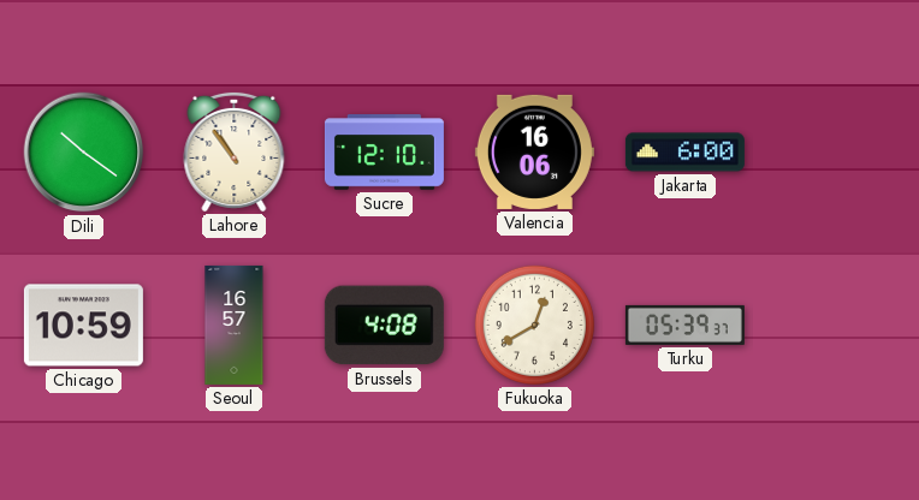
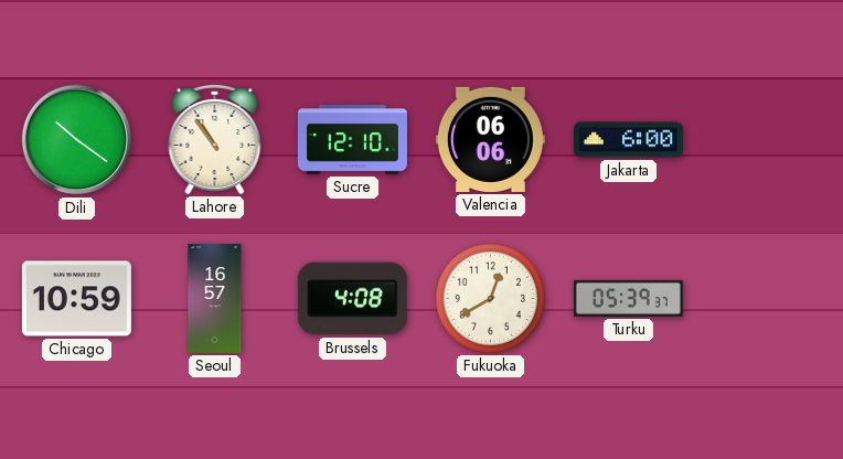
Valencia: 16:06 -> 06:06 (490, 139)
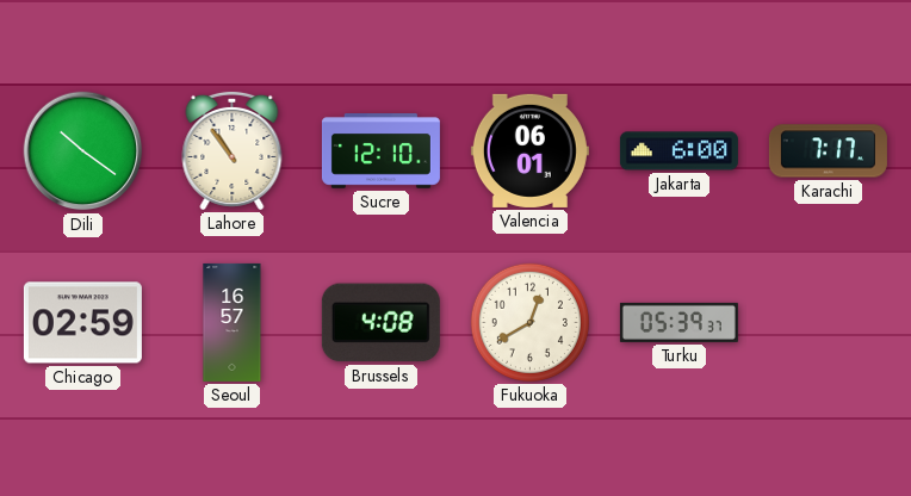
Valencia: 06:06 -> 06:01 (529, 150)
Karachi: none -> 7:17 (828, 151)
Chicago: 10:59 -> 02:59 (82, 323)
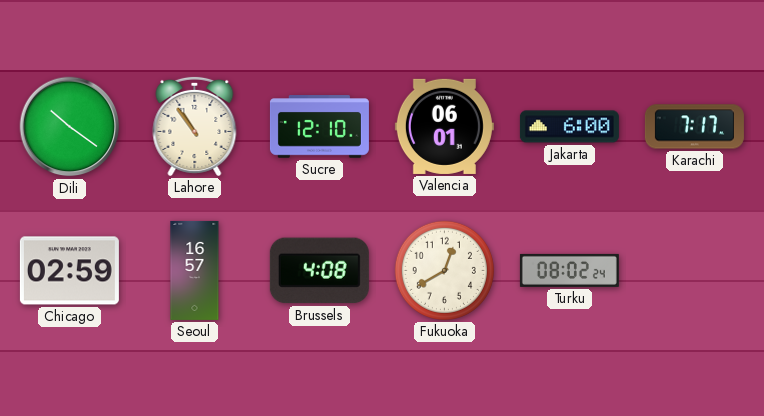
Turku: 05:39 -> 08:02 (569, 270)
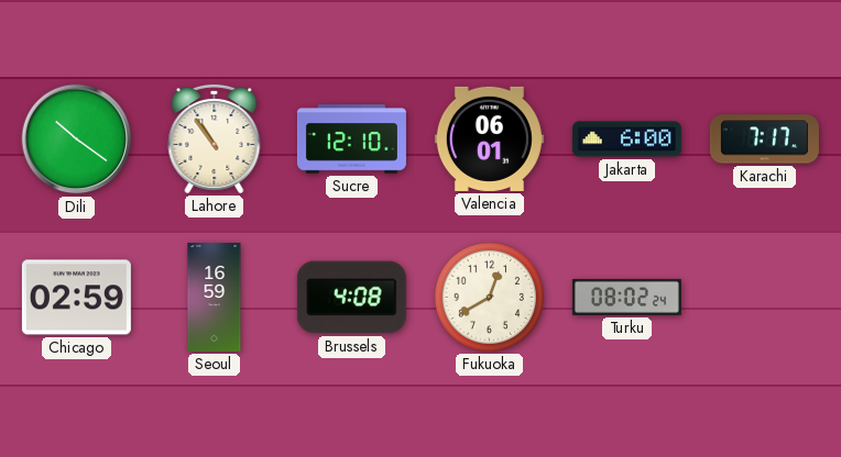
Seoul: 16:57 -> 16:59 (215, 297)
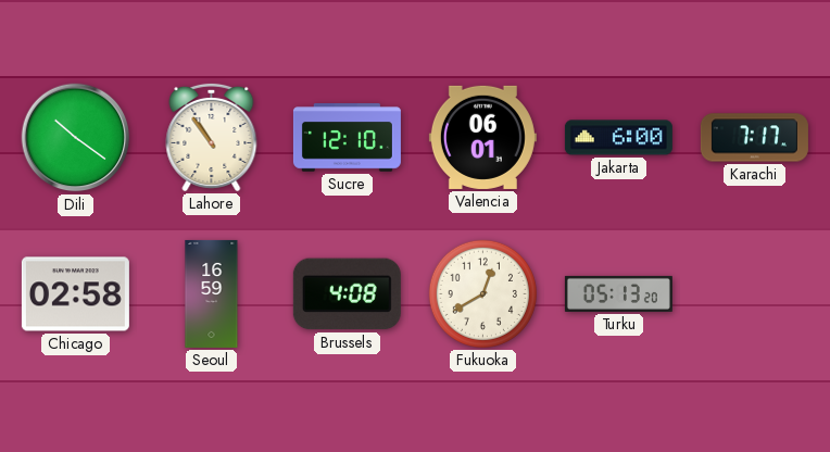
Chicago: 02:59 -> 02:58 (75, 294)
Turku: 08:02 -> 05:13 (618, 293)
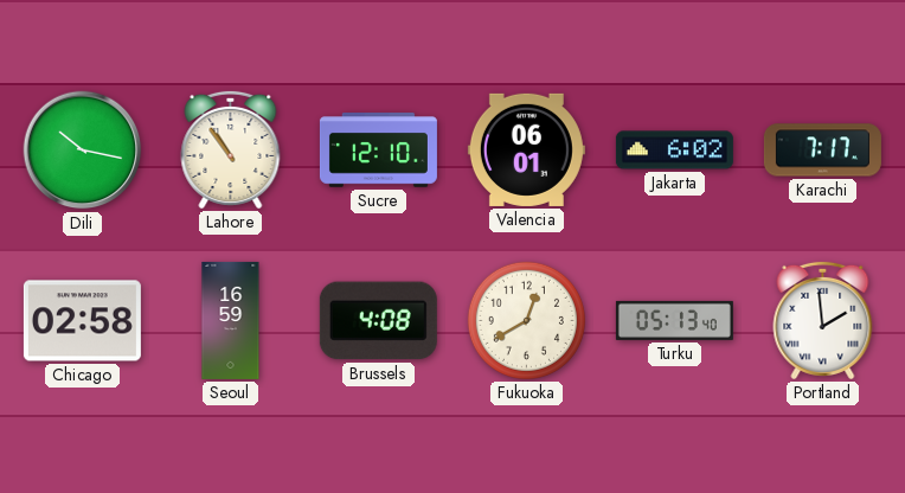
Dili: 10:21 -> 10:17 (83, 151)
Jakarta: 6:00 -> 6:02 (674, 151)
Turku: 05:13:20 -> 05:13:40 (674, 320)
Portland: none -> 1:59 (823, 320)
